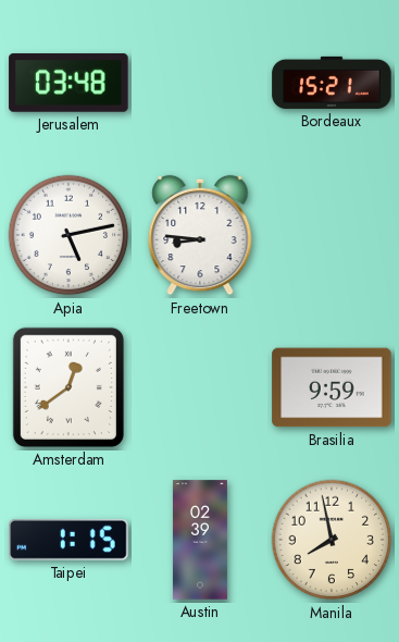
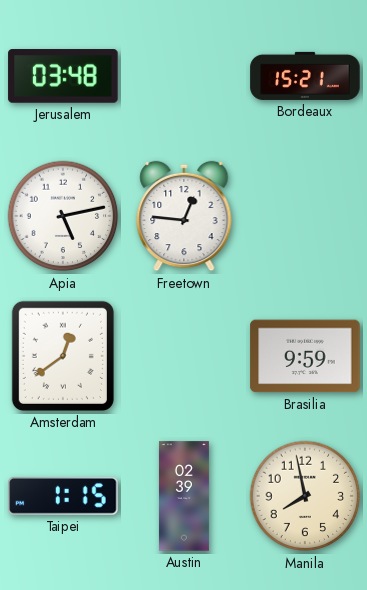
Freetown: 8:46 -> 12:46 (184, 216)
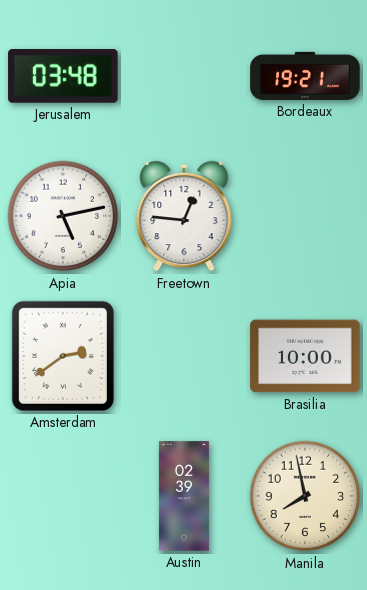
Bordeaux: 15:21 -> 19:21 (305, 76)
Amsterdam: 12:39 -> 2:39 (63, 356)
Brasilia: 9:59 -> 10:00 (305, 356)
Taipei: 1:15 -> none (63, 496)
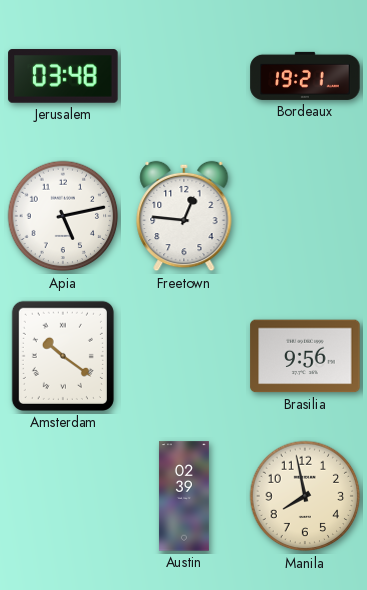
Amsterdam: 2:39 -> 10:21 (63, 356)
Brasilia: 10:00 -> 9:56 (305, 356)
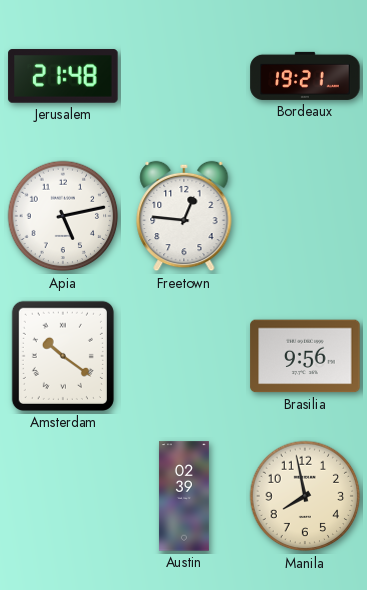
Jerusalem: 03:48 -> 21:48 (63, 76)
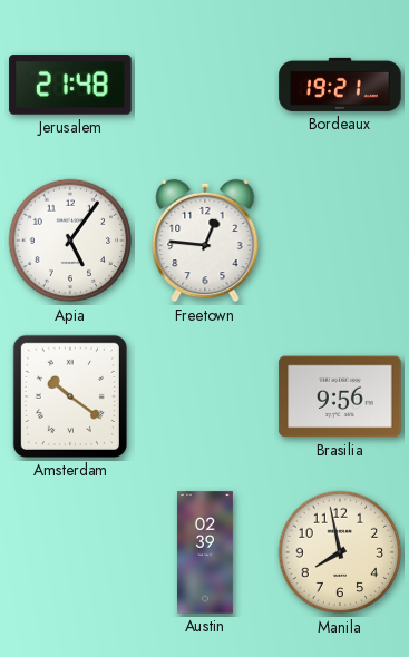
Apia: 5:13 -> 5:06 (70, 241)
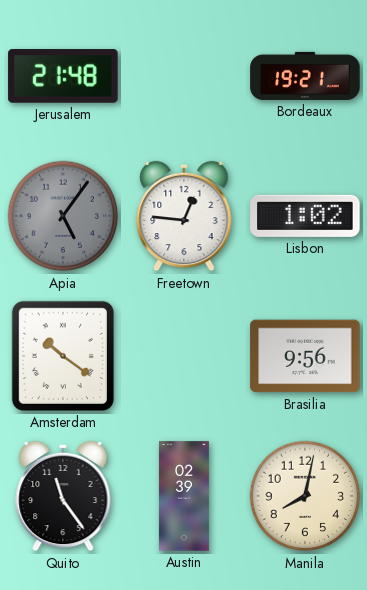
Apia dial: white -> grey (63, 216)
Lisbon: none -> 1:02 (305, 216)
Quito: none -> 11:24 (63, 496)
Manila: 7:58 -> 8:02 (305, 496)
